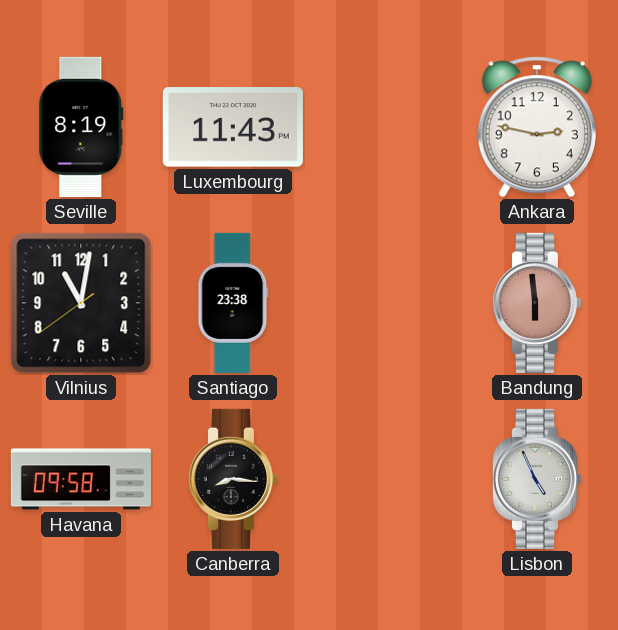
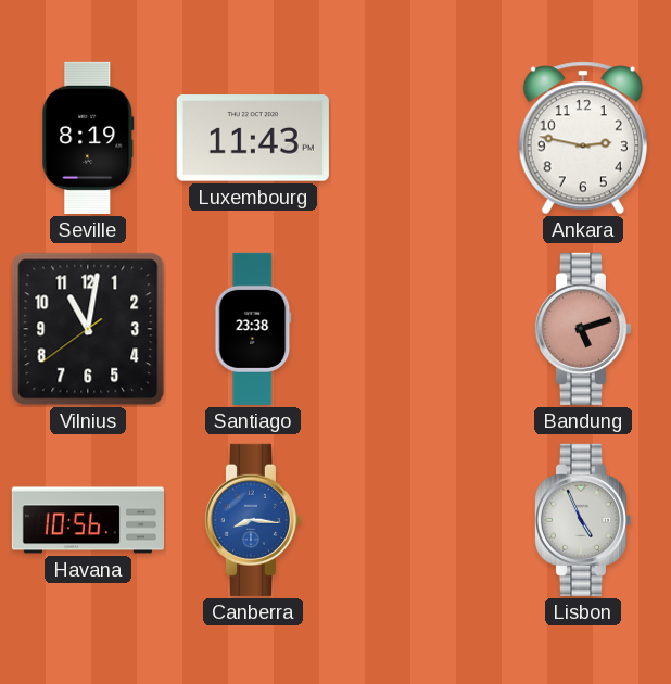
Bandung: 5:59 -> 5:12 (582, 329)
Havana: 09:58 -> 10:56 (88, 520)
Canberra dial: black -> blue (252, 520)
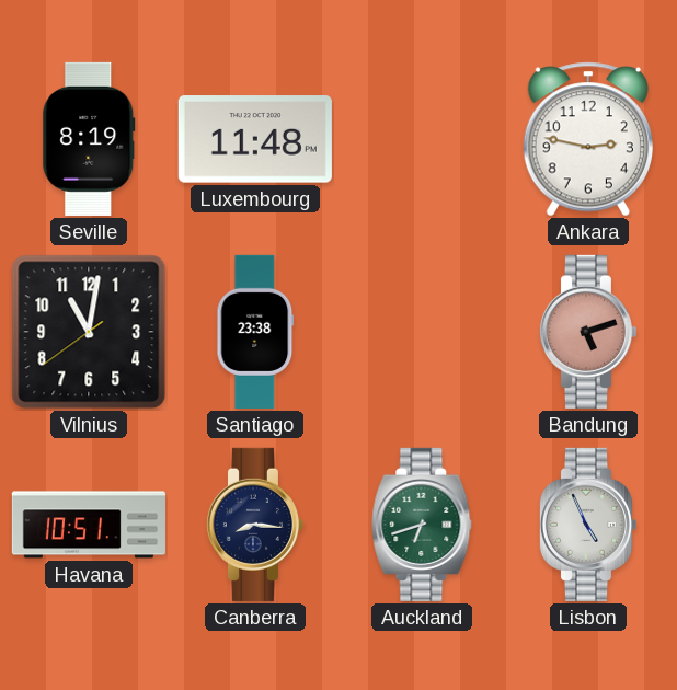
Luxembourg: 11:43 -> 11:48 (255, 139)
Havana: 10:56 -> 10:51 (89, 525)
Canberra dial: blue -> navy (254, 525)
Auckland: none -> 6:42 (422, 525)
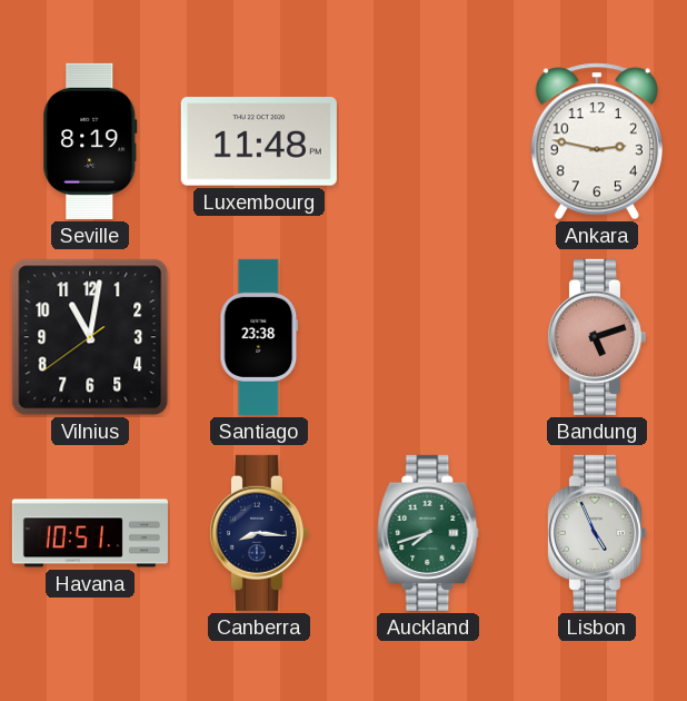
Auckland: 6:42 -> 7:42 (428, 533)
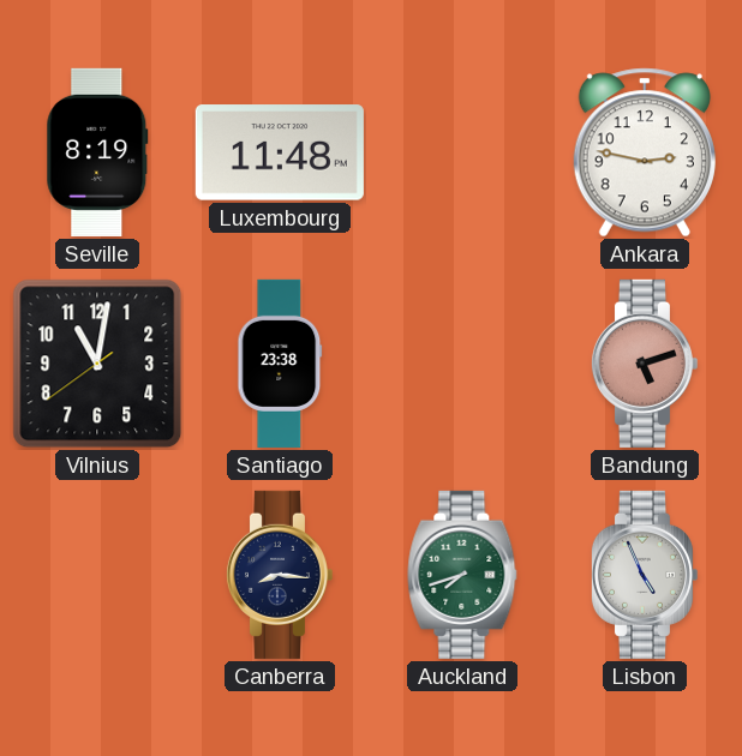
Havana: 10:51 -> none (90, 533)
